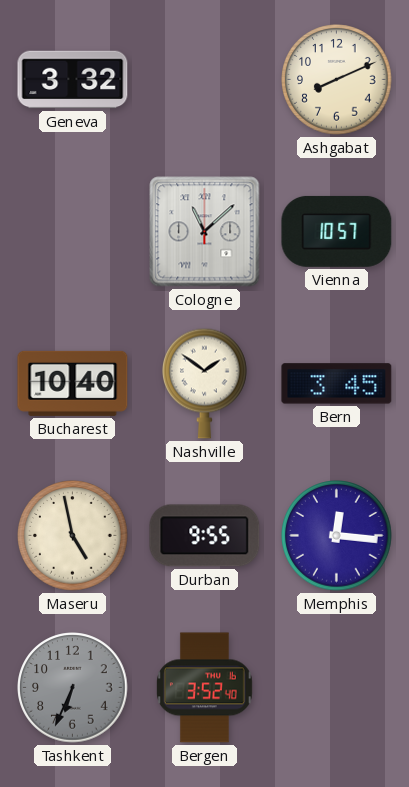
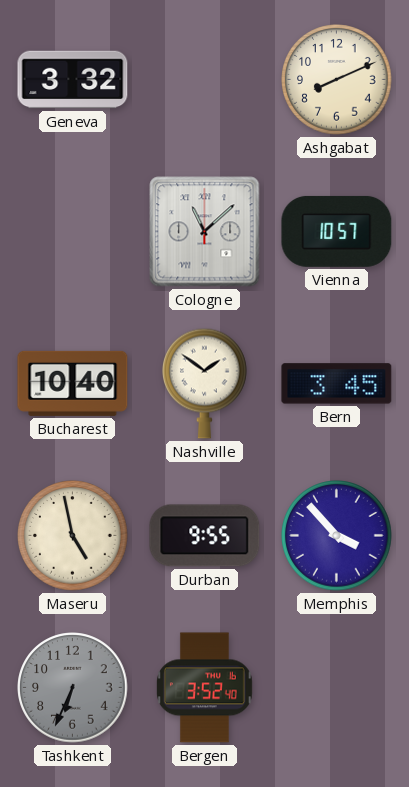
Memphis: 12:16 -> 3:53 (337, 536)
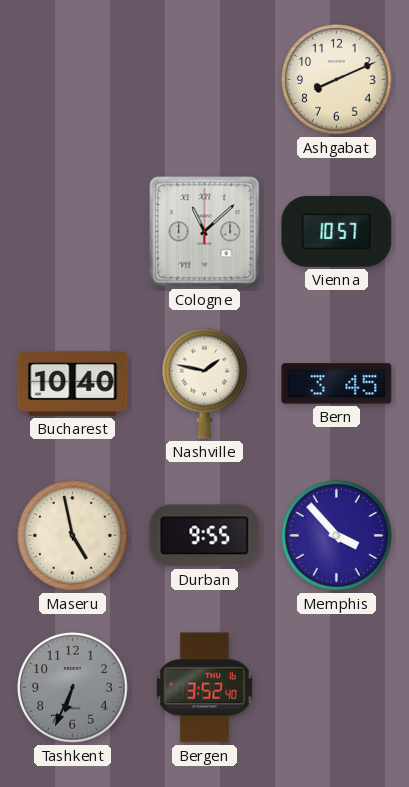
Geneva: 3:32 -> none (73, 80)
Nashville: 1:51 -> 1:47 (205, 383)
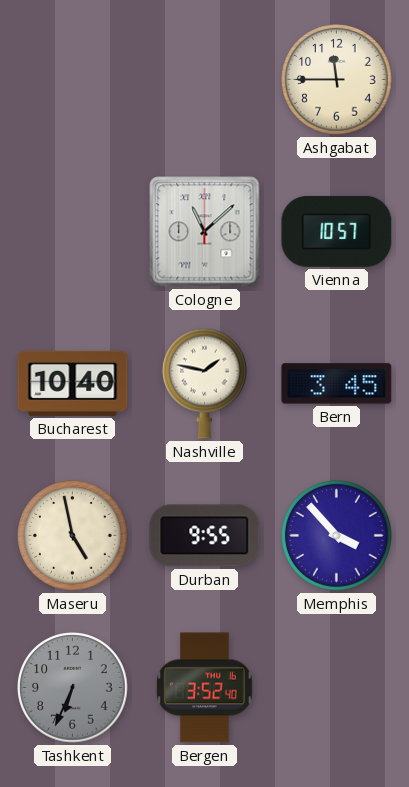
Ashgabat: 8:11 -> 11:45 (337, 80)
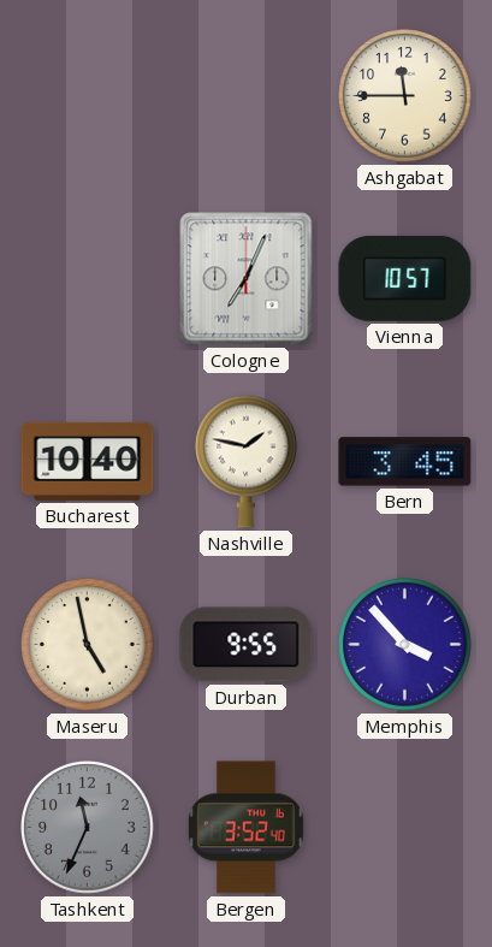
Cologne: 11:08 -> 7:04 (247, 279)
Tashkent: 6:34 -> 11:34 (88, 828)
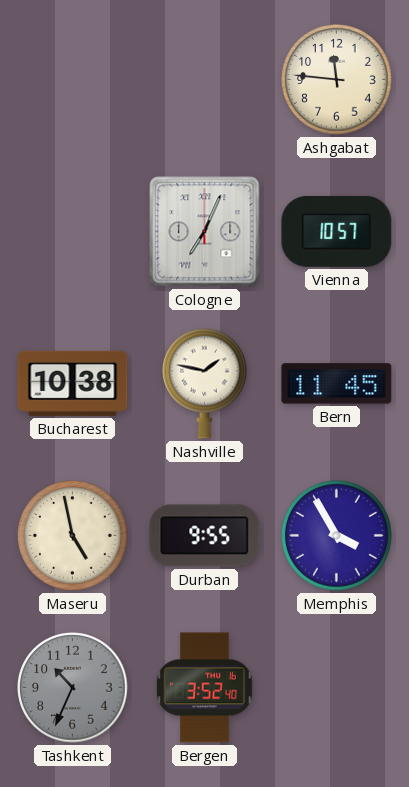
Ashgabat: 11:45 -> 11:46 (337, 80)
Bucharest: 10:40 -> 10:38 (73, 383)
Bern: 3:45 -> 11:45 (337, 384)
Memphis: 3:53 -> 3:55 (337, 536)
Tashkent: 11:34 -> 10:34 (73, 688)
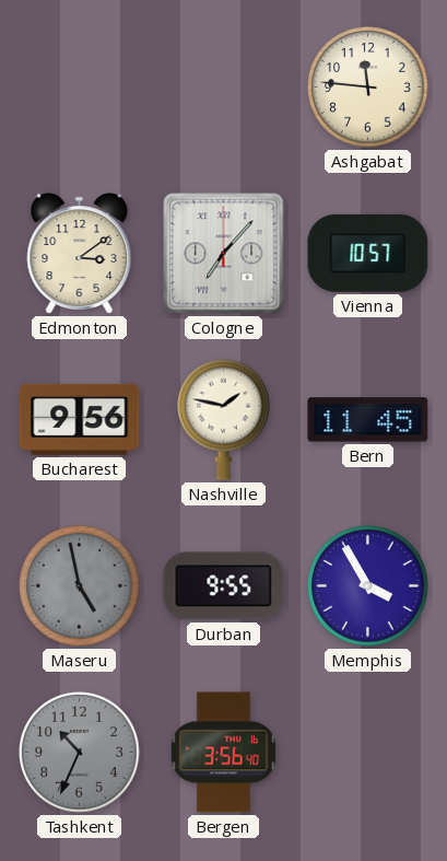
Edmonton: none -> 3:09 (80, 254)
Cologne: 7:04 -> 7:07 (224, 254)
Bucharest: 10:38 -> 9:56 (80, 419)
Maseru dial: cream -> grey (80, 586)
Bergen: 3:52 -> 3:56 (223, 753)
